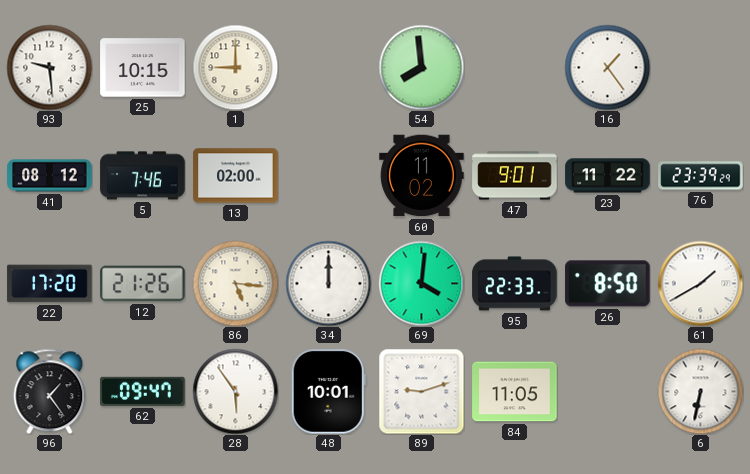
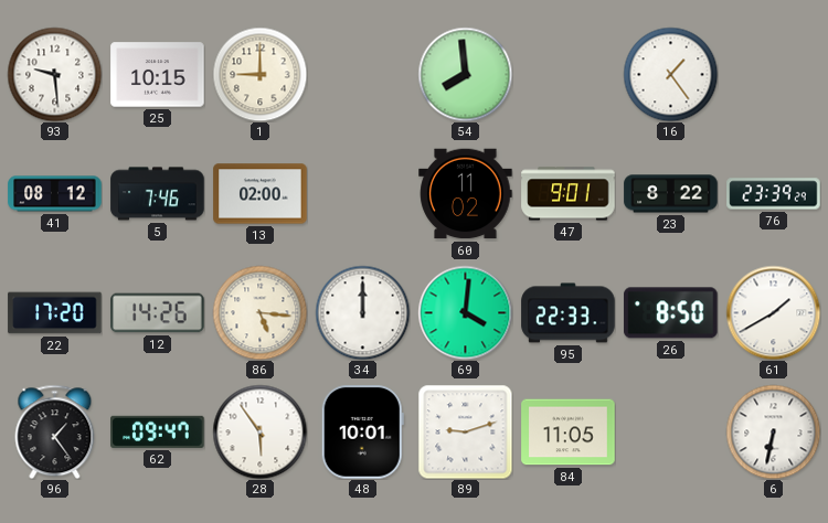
23: 11:22 -> 8:22 (671, 194)
12: 21:26 -> 14:26 (158, 313)
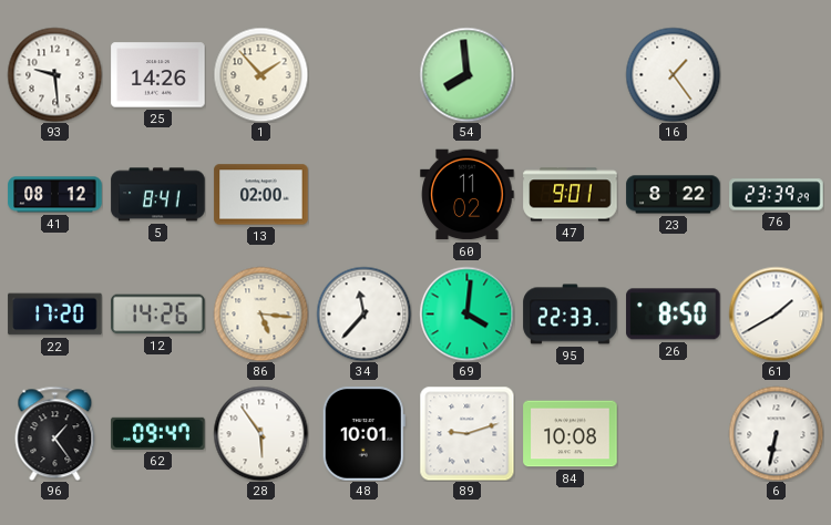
25: 10:15 -> 14:26 (158, 75)
1: 9:00 -> 1:53 (260, 74)
5: 7:46 -> 8:41 (158, 195)
34: 12:00 -> 11:37 (363, 313)
84: 11:05 -> 10:08 (571, 434)
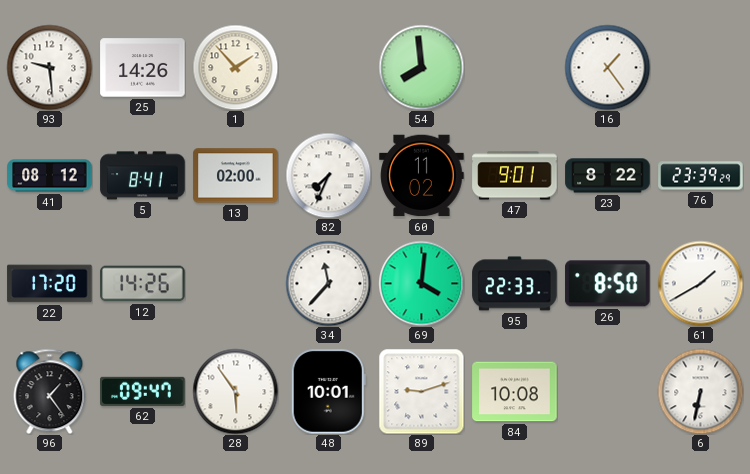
82: none -> 7:34 (328, 175)
86: 5:16 -> none (260, 313)
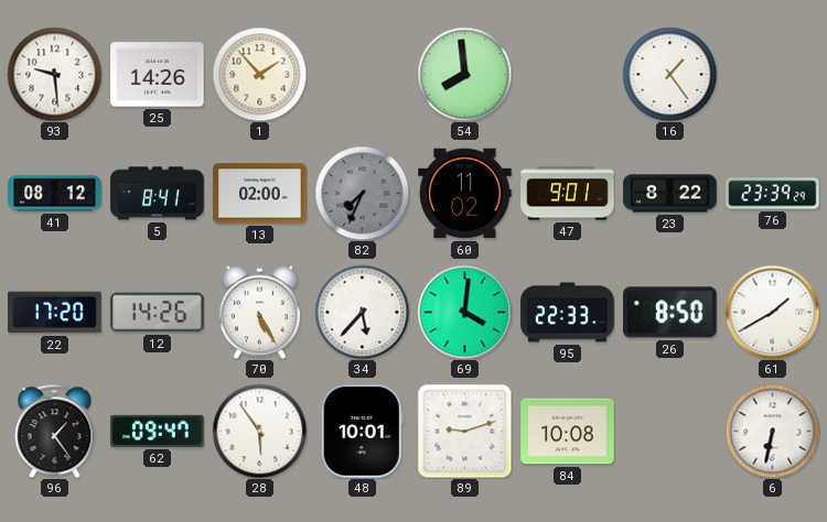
82 dial: white -> grey (362, 193)
70: none -> 5:25 (259, 312)
34: 11:37 -> 5:37 (362, 312)
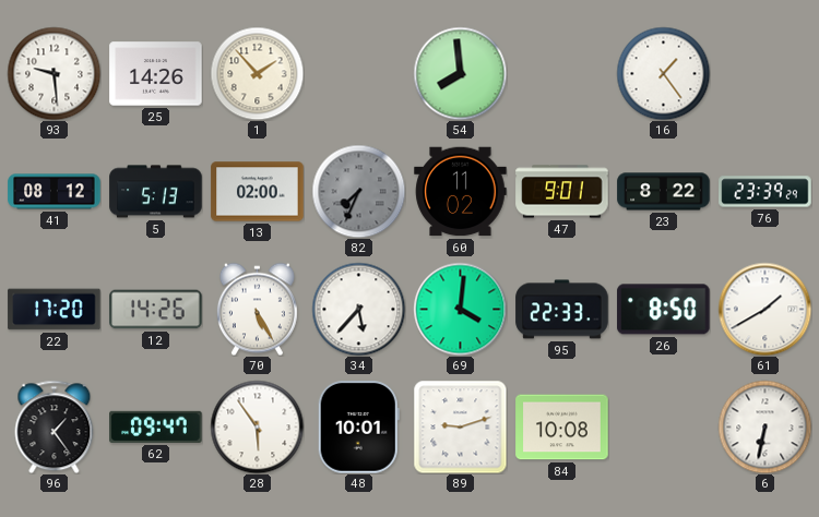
5: 8:41 -> 5:13 (156, 192)
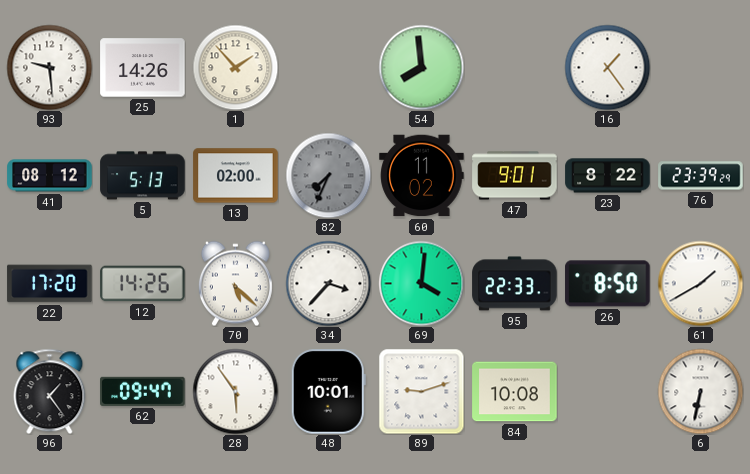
70: 5:25 -> 5:22 (235, 283)
34: 5:37 -> 3:37 (328, 283)
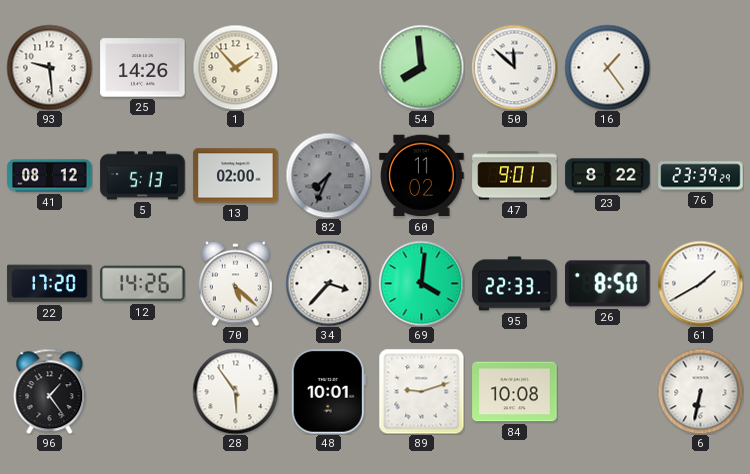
50: none -> 11:52 (514, 67)
62: 09:47 -> none (143, 391)
